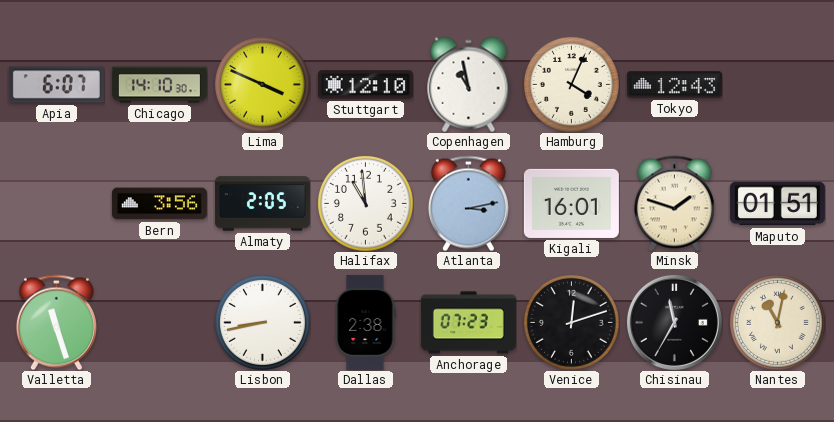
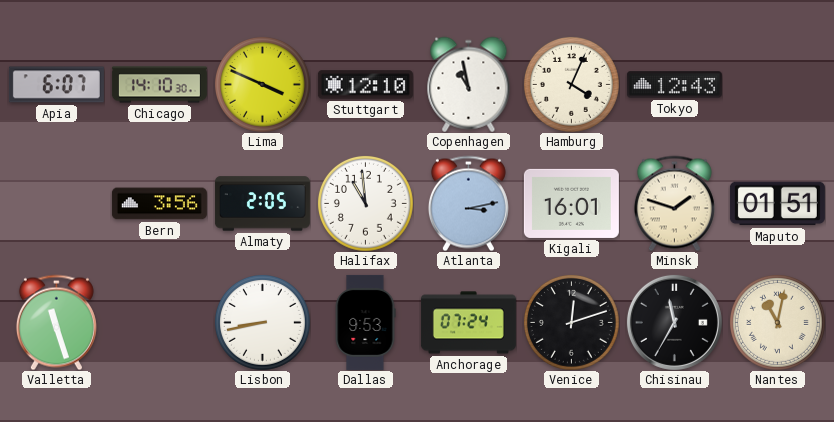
Dallas: 2:38 -> 9:53 (365, 322)
Anchorage: 07:23 -> 07:24 (468, 323)
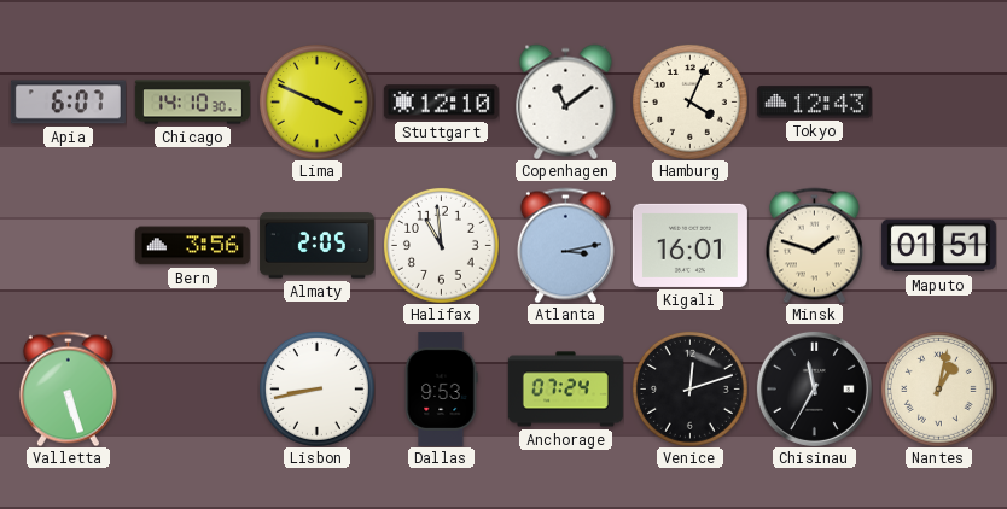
Copenhagen: 10:58 -> 11:09 (566, 101)
Valletta: 11:27 -> 5:27 (68, 388)
Nantes: 11:02 -> 1:02 (938, 388)
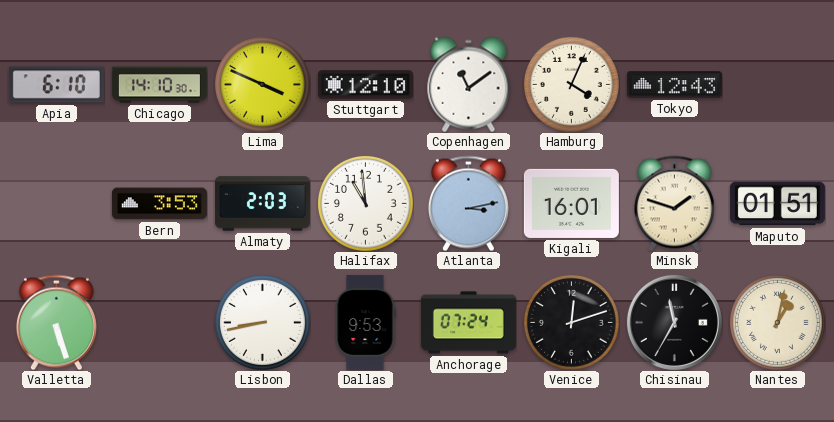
Apia: 6:07 -> 6:10 (56, 85)
Bern: 3:56 -> 3:53 (159, 204)
Almaty: 2:05 -> 2:03 (262, 204)
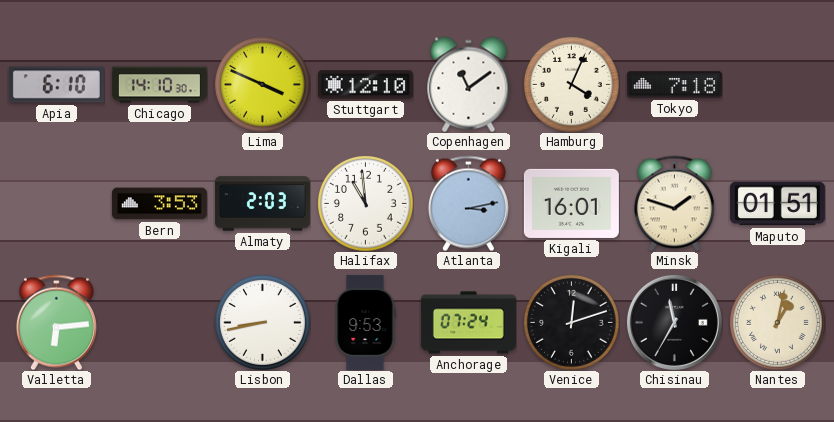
Tokyo: 12:43 -> 7:18 (674, 85)
Valletta: 5:27 -> 6:14 (56, 322)
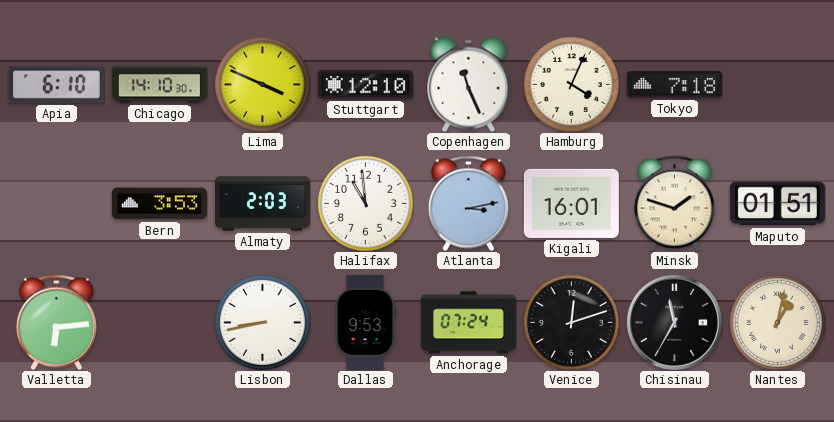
Copenhagen: 11:09 -> 11:26 (469, 84)
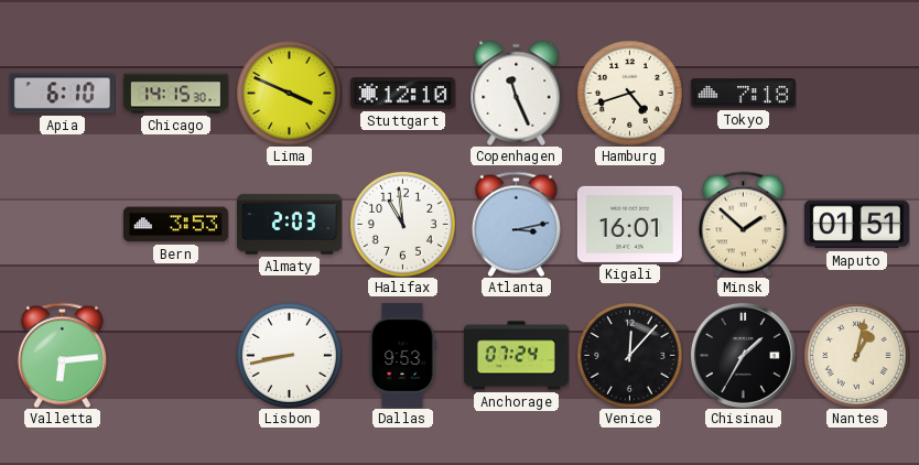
Chicago: 14:10 -> 14:15 (175, 94)
Hamburg: 4:04 -> 4:42 (629, 93)
Minsk: 1:48 -> 1:52 (743, 224)
Venice: 12:12 -> 12:07 (629, 355)
Chisinau: 11:35 -> 1:35 (743, 355)
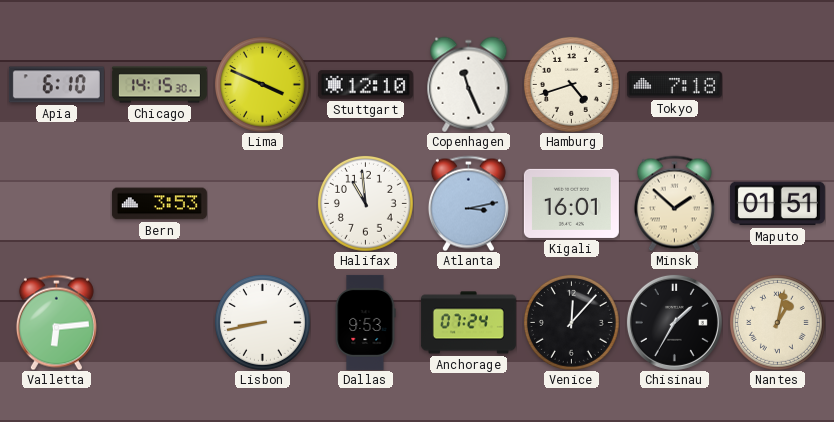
Almaty: 2:03 -> none (289, 225)
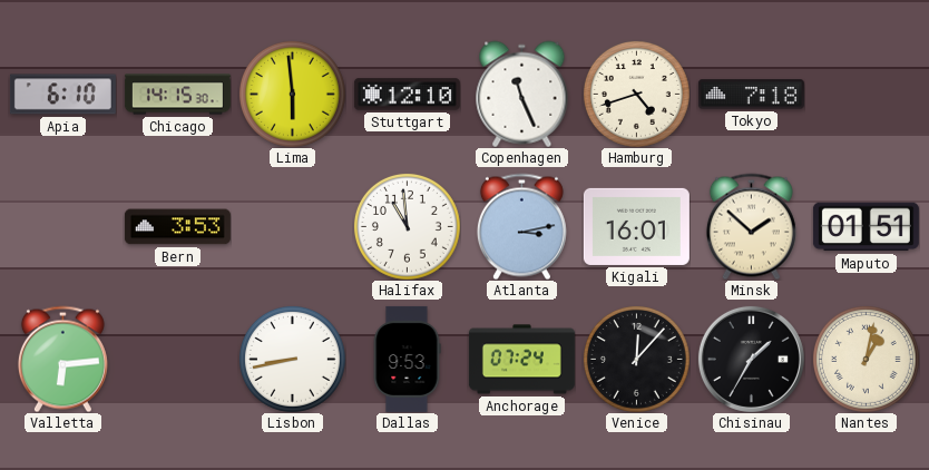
Lima: 3:49 -> 5:59 (292, 94)
